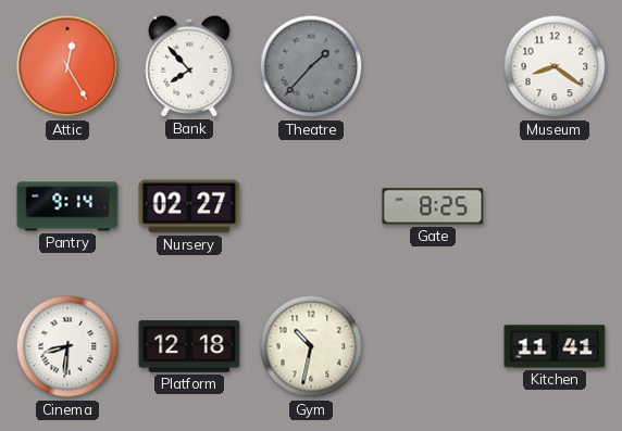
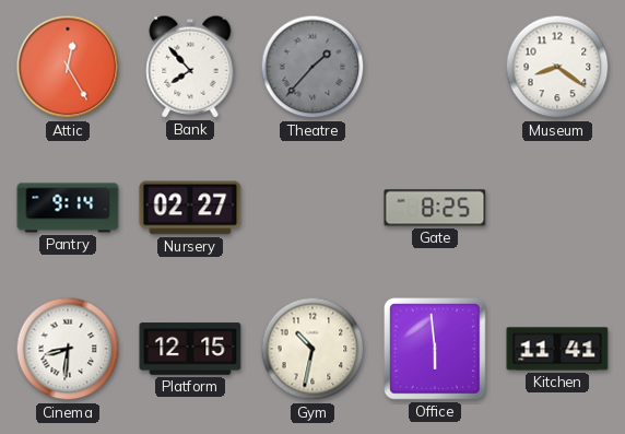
Platform: 12:18 -> 12:15 (190, 349)
Office: none -> 5:59 (435, 349)
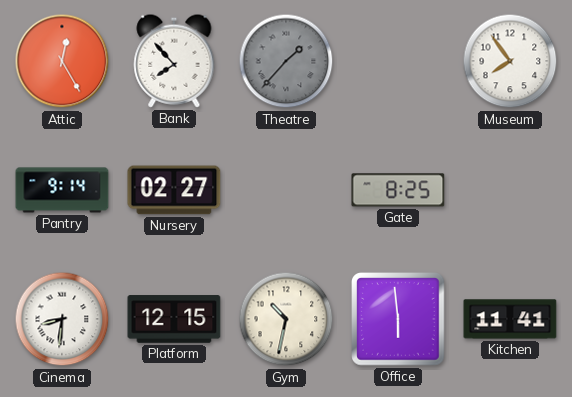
Museum: 8:21 -> 7:54 (510, 61)
